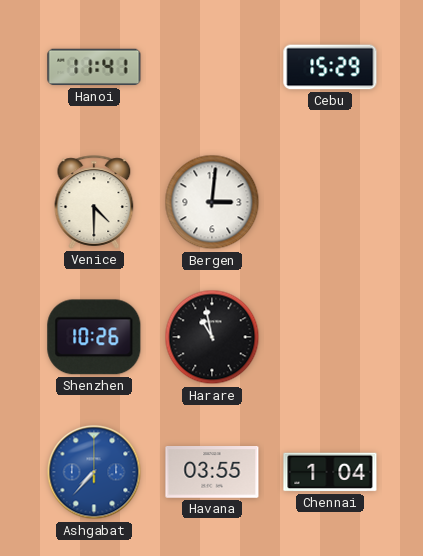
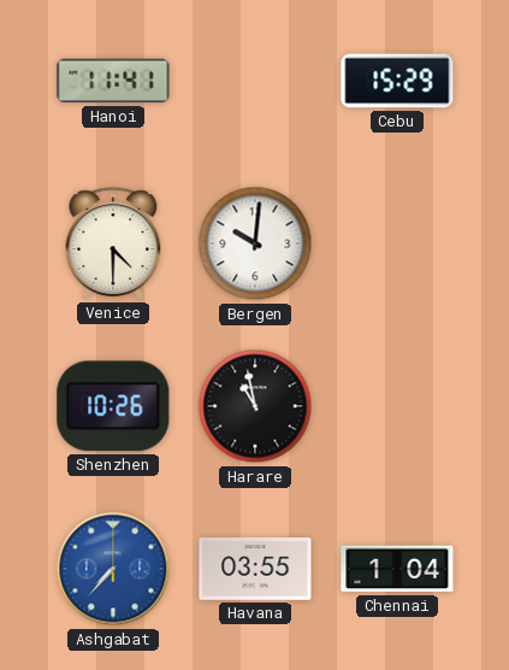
Bergen: 3:01 -> 10:01 (255, 243)
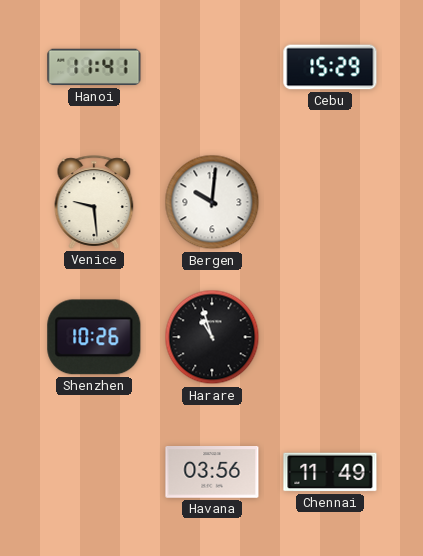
Venice: 4:30 -> 9:29 (94, 202)
Harare: 10:58 -> 10:57 (212, 337)
Ashgabat: 7:37 -> none (113, 569)
Havana: 03:55 -> 03:56 (212, 473)
Chennai: 1:04 -> 11:49 (330, 472)
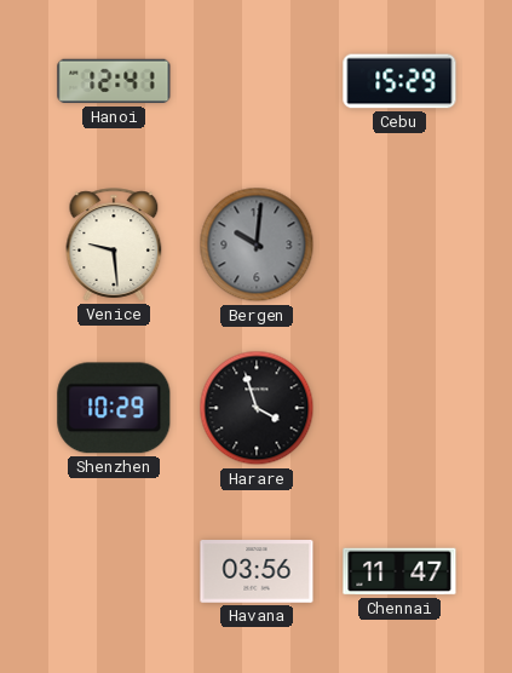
Hanoi: 11:41 -> 12:41 (114, 81)
Bergen dial: white -> grey (257, 245)
Shenzhen: 10:26 -> 10:29 (114, 408)
Harare: 10:57 -> 3:57 (257, 408)
Chennai: 11:49 -> 11:47 (399, 571)
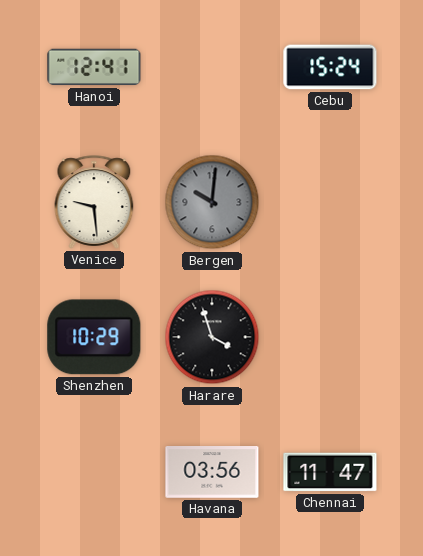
Cebu: 15:29 -> 15:24 (330, 67)
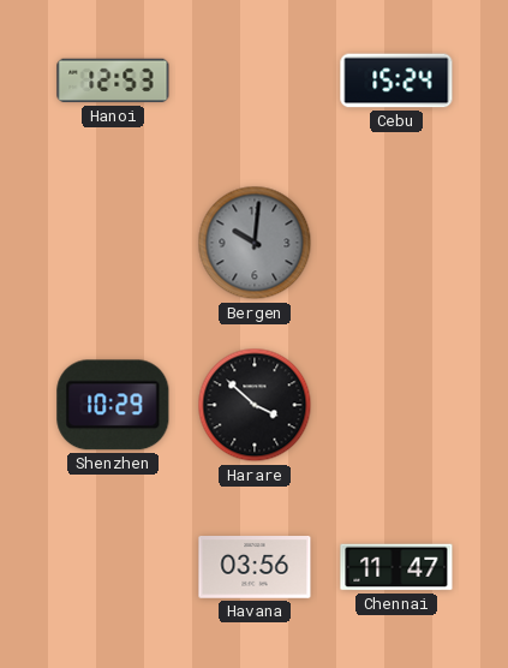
Hanoi: 12:41 -> 12:53 (113, 80)
Venice: 9:29 -> none (94, 202)
Harare: 3:57 -> 3:52 (255, 405)
